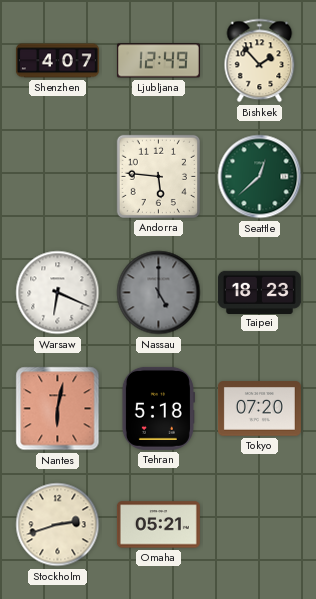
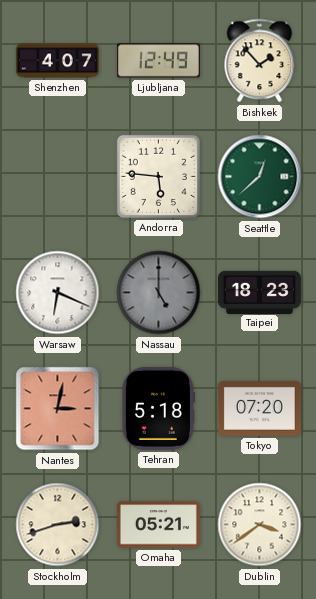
Nantes: 6:02 -> 3:02 (58, 409)
Dublin: none -> 3:39 (260, 525)
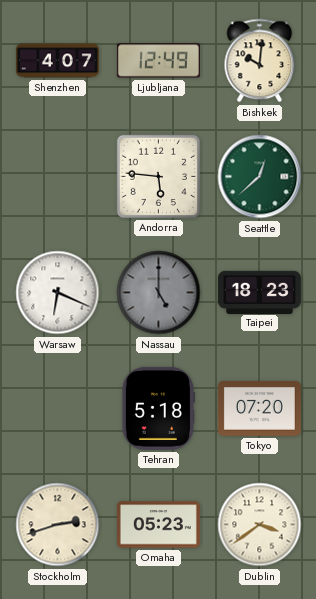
Bishkek: 1:53 -> 10:01 (260, 61)
Nantes: 3:02 -> none (58, 409)
Omaha: 05:21 -> 05:23 (158, 525)
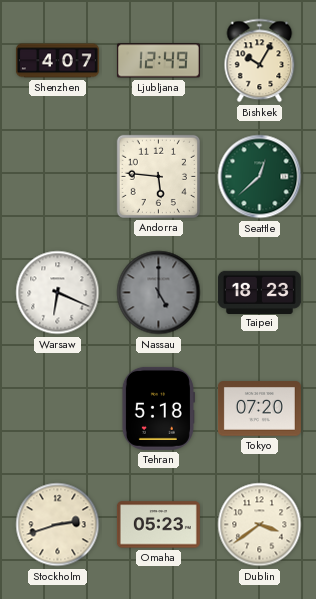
Bishkek: 10:01 -> 10:05 (260, 61)
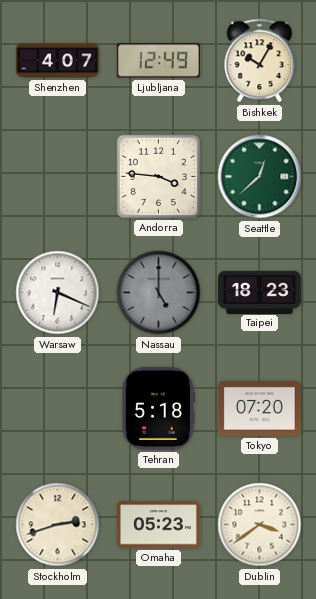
Andorra: 5:46 -> 3:46 (158, 176)
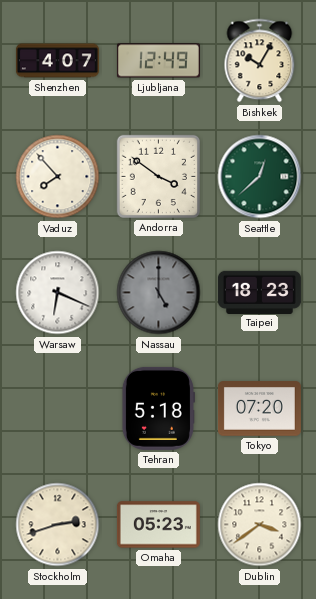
Vaduz: none -> 7:53 (58, 177)
Andorra: 3:46 -> 3:51 (158, 176)
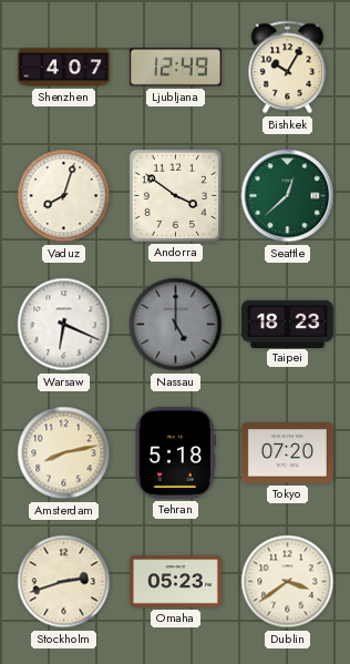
Vaduz: 7:53 -> 8:03 (64, 196)
Amsterdam: none -> 8:13 (64, 453)
